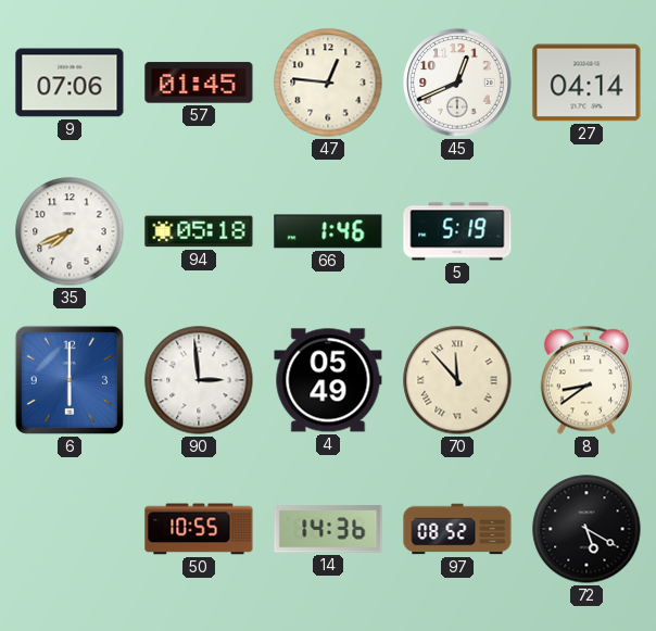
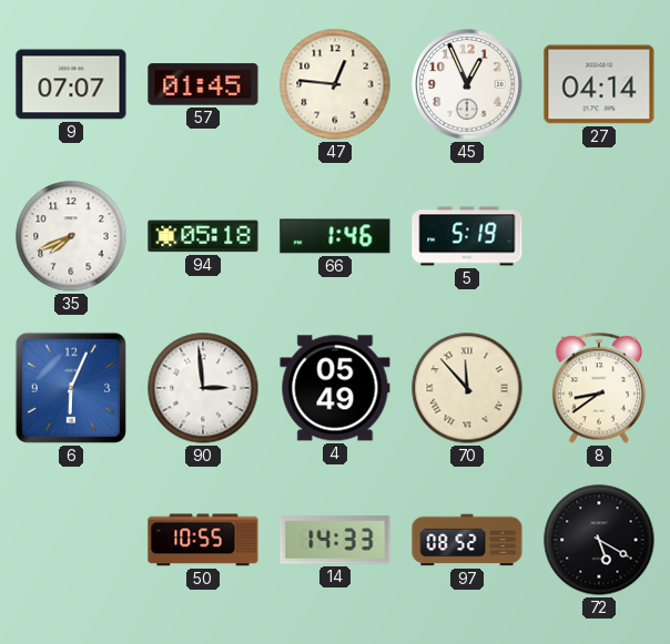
9: 07:06 -> 07:07 (71, 84)
45: 12:41 -> 12:56 (467, 84)
6: 6:00 -> 6:04 (71, 388)
14: 14:36 -> 14:33 (335, 540)
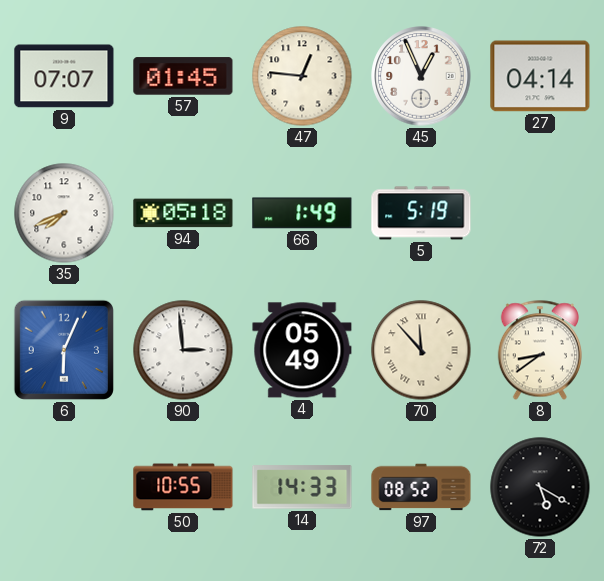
66: 1:46 -> 1:49 (302, 213)
